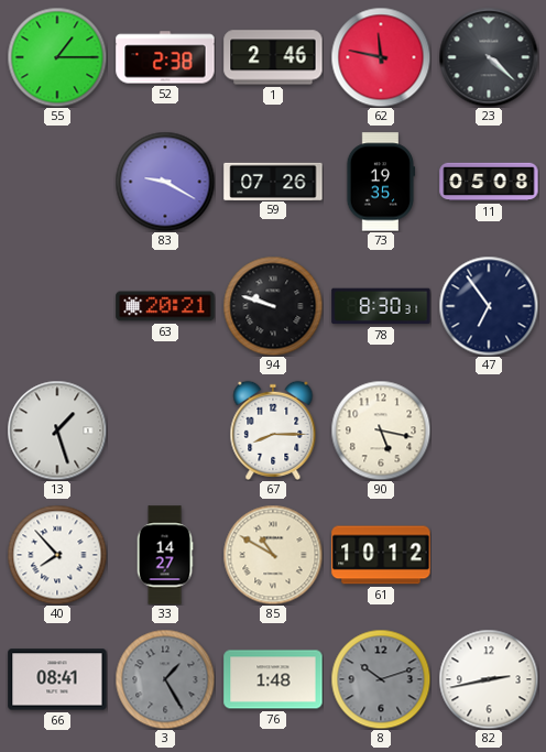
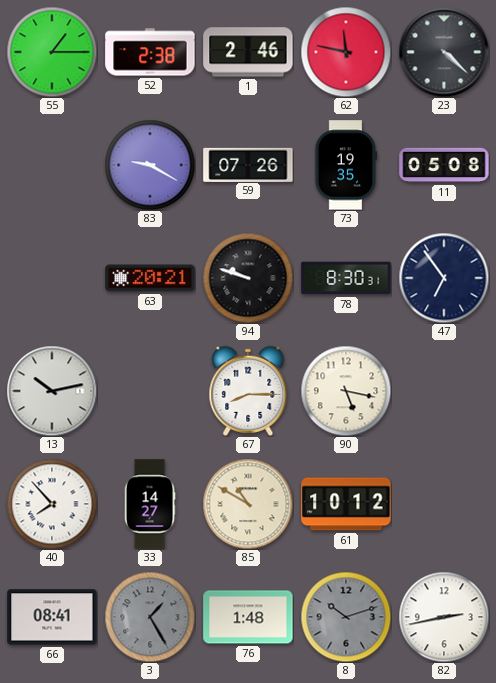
13: 1:27 -> 10:13 (52, 391)
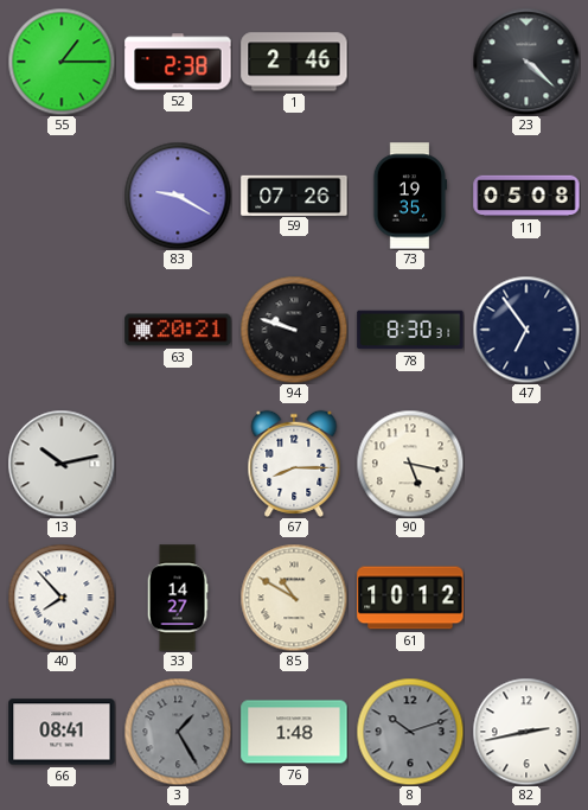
62: 11:47 -> none (346, 52)
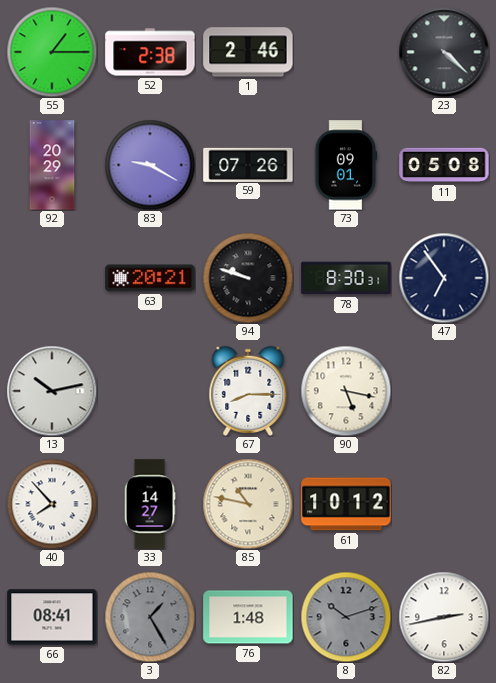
92: none -> 20:29 (52, 165)
73: 19:35 -> 09:01 (346, 165)
85: 10:50 -> 10:47 (248, 504)
